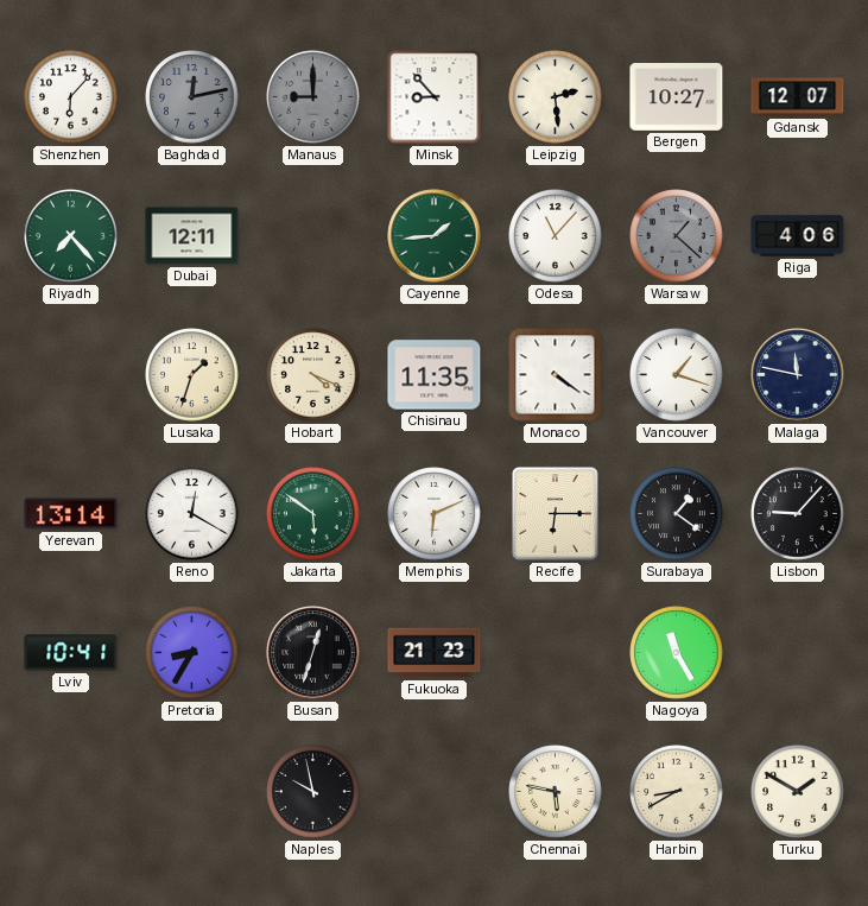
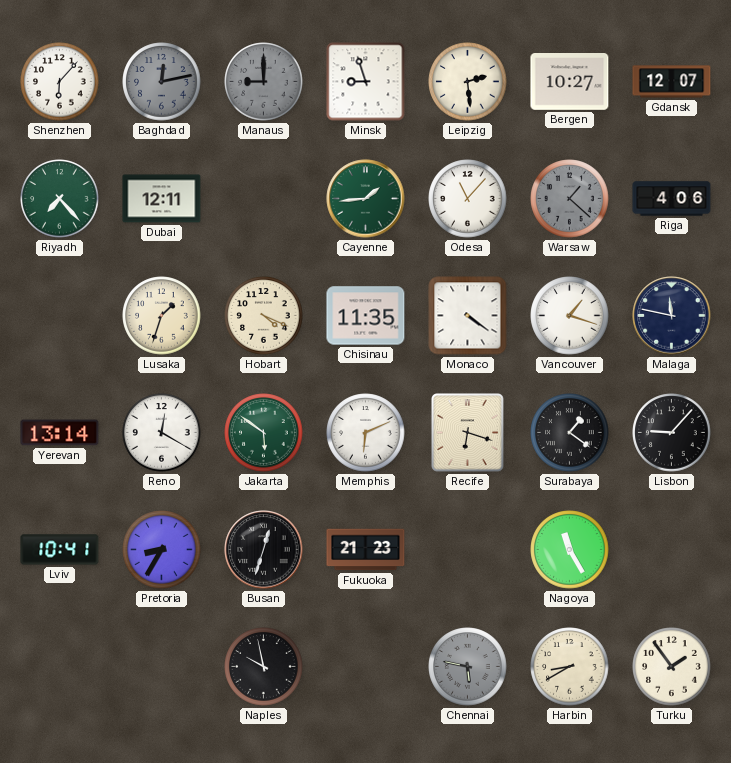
Minsk: 8:53 -> 8:57 (366, 82)
Recife: 6:15 -> 6:18 (468, 433)
Chennai dial: cream -> grey (468, 667)
Turku: 1:50 -> 1:54 (672, 667)
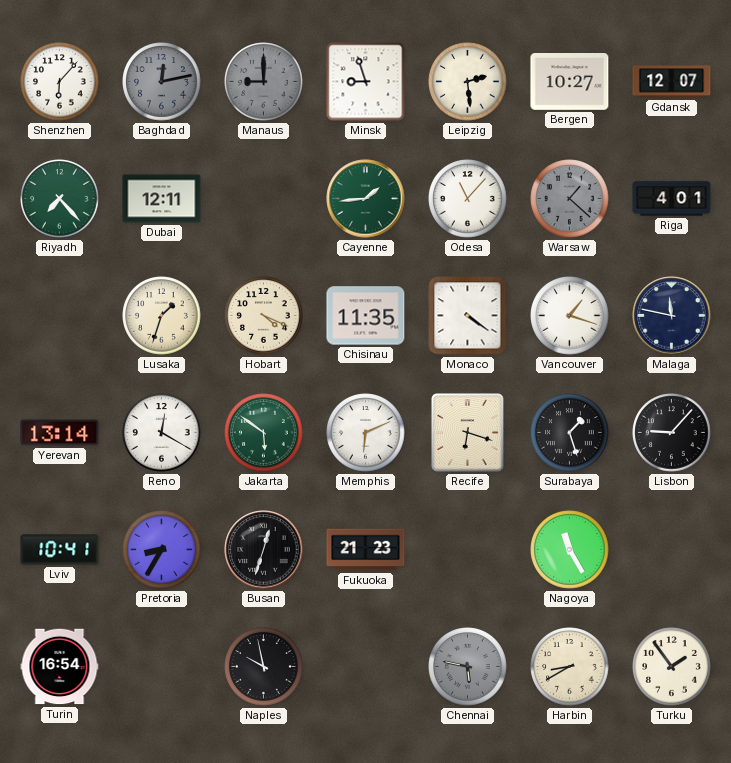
Riga: 4:06 -> 4:01 (672, 199)
Surabaya: 1:21 -> 1:27 (570, 433)
Turin: none -> 16:54 (60, 667)
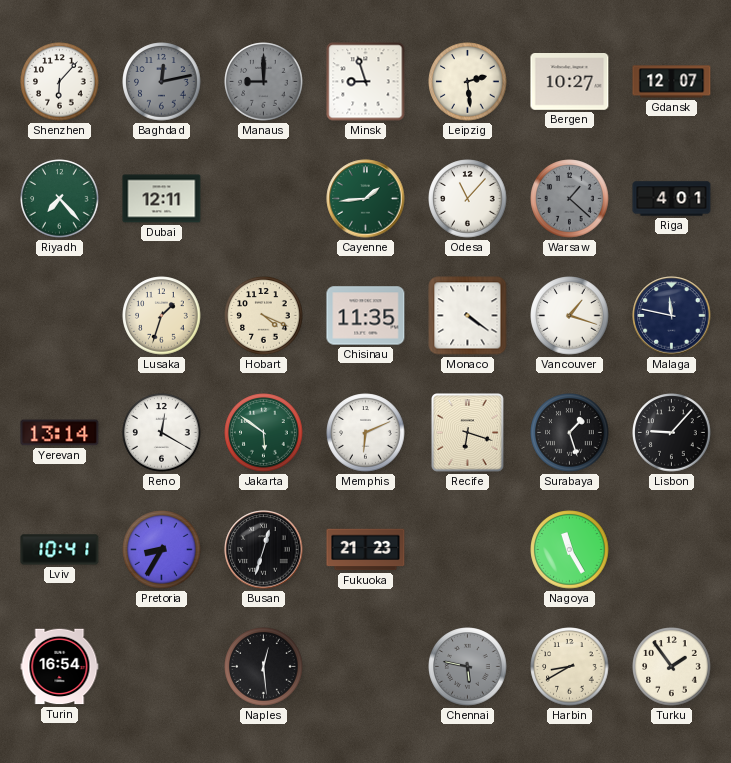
Naples: 9:58 -> 12:29 (264, 667)
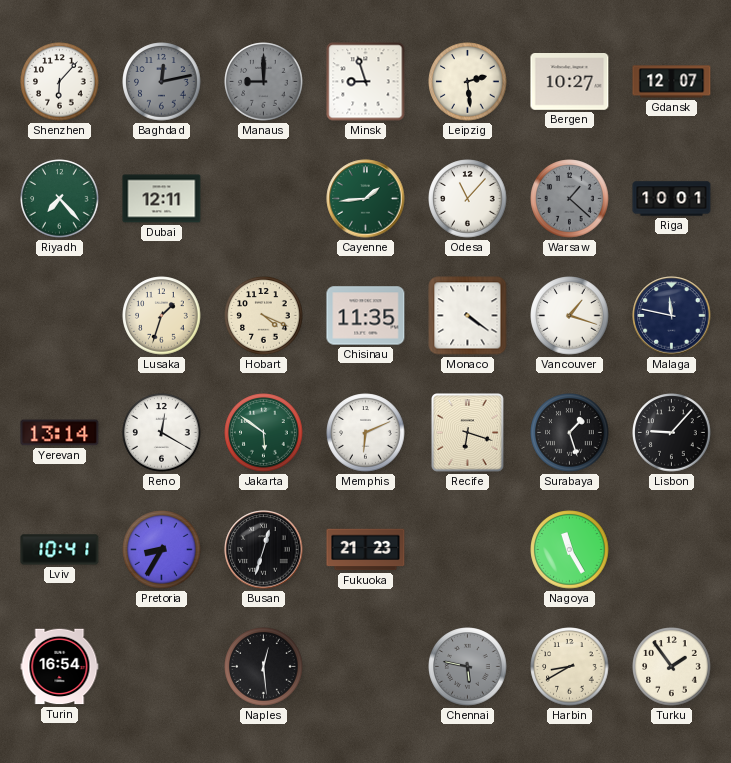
Riga: 4:01 -> 10:01 (672, 199)
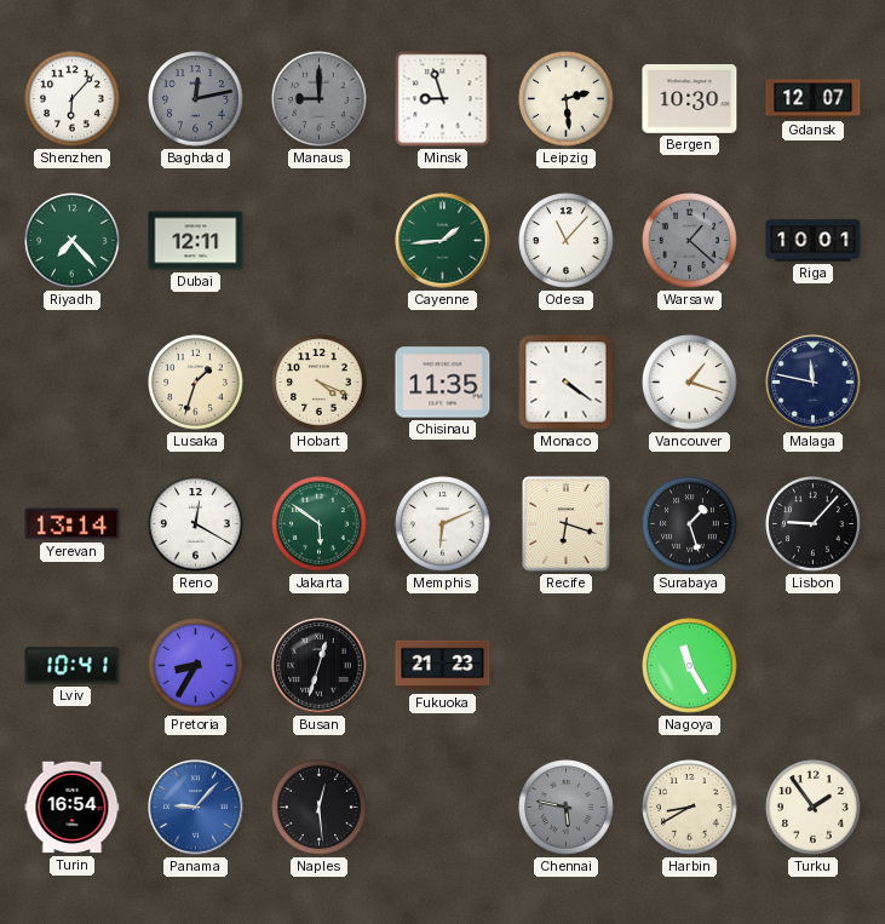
Bergen: 10:27 -> 10:30 (690, 99)
Panama: none -> 9:07 (196, 808)
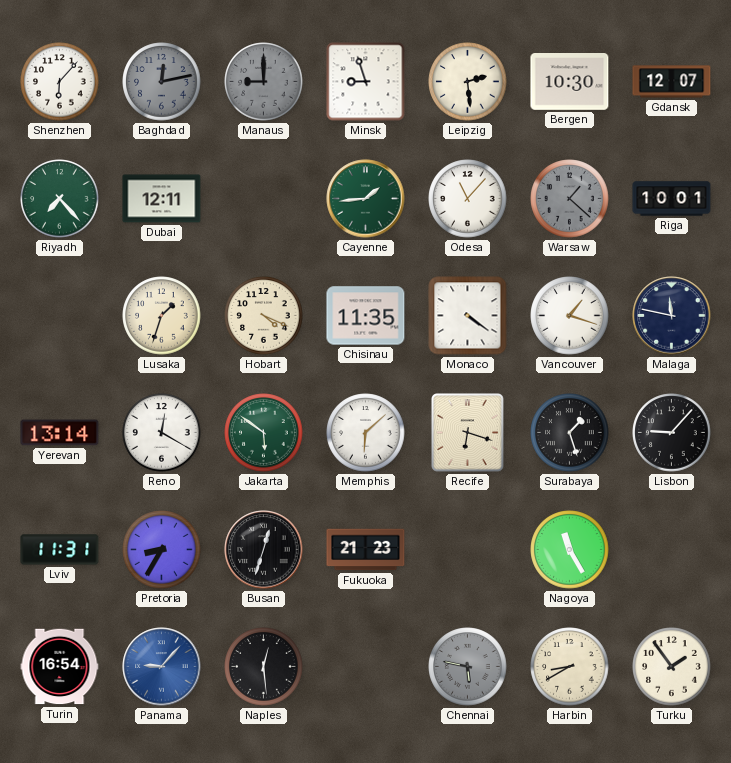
Memphis: 6:11 -> 6:08 (366, 433)
Lviv: 10:41 -> 11:31 (60, 550)
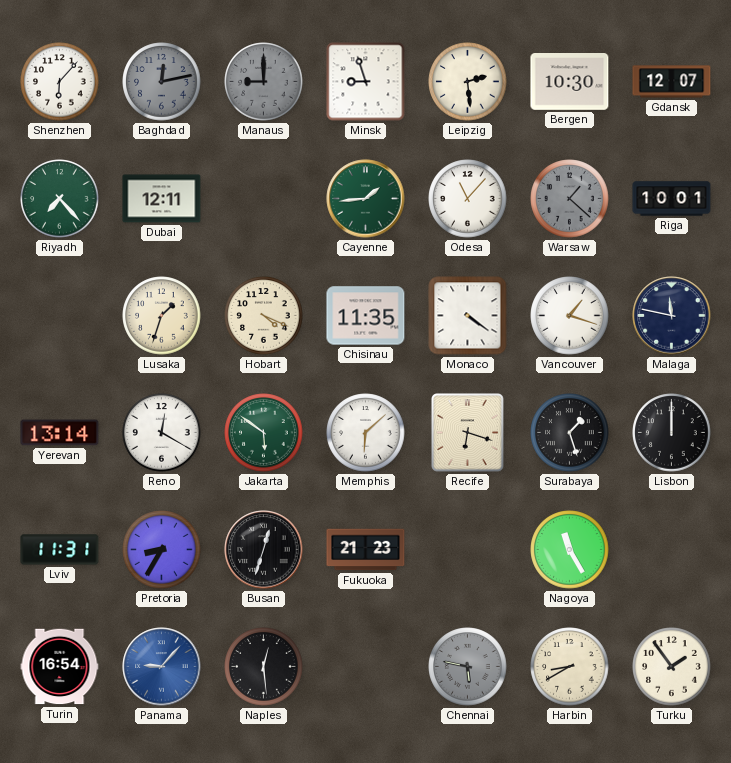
Lisbon: 9:07 -> 12:00 (672, 433)
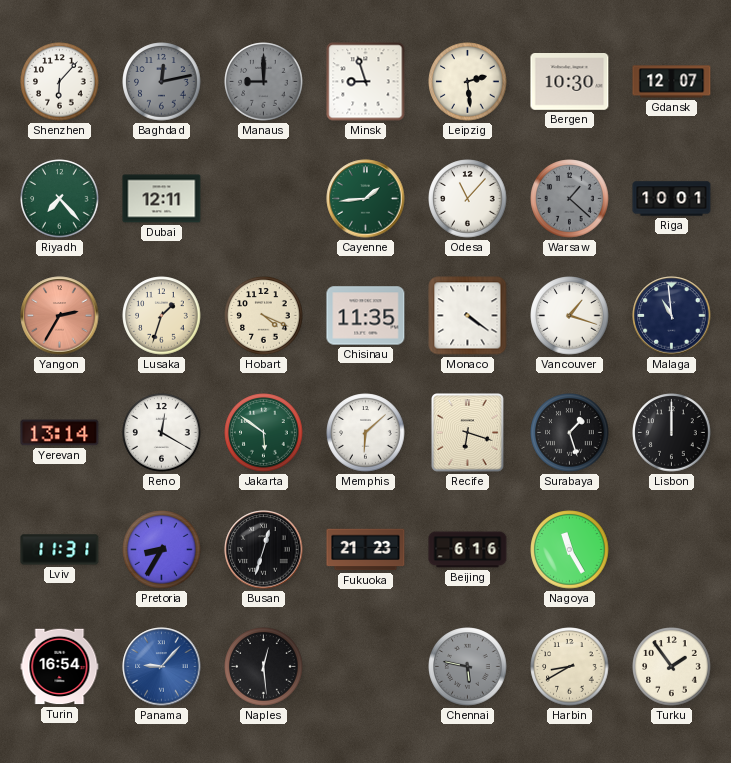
Yangon: none -> 2:35 (60, 316)
Malaga: 11:47 -> 10:59 (672, 316)
Beijing: none -> 6:16 (468, 550)
